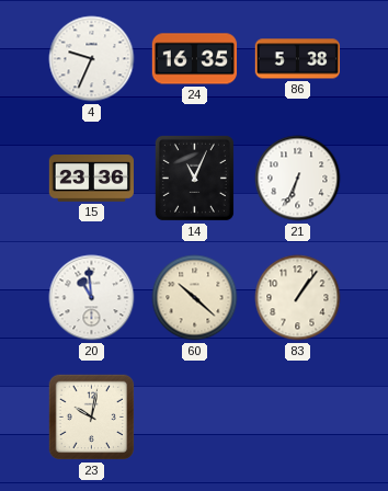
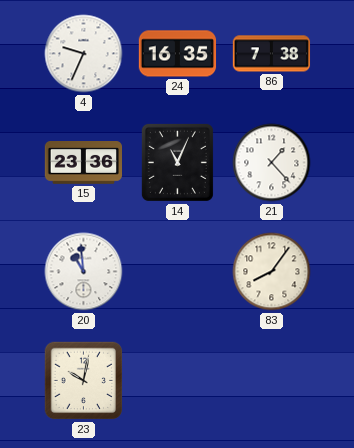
86: 5:38 -> 7:38 (272, 54)
21: 6:34 -> 1:23 (272, 163)
60: 10:22 -> none (195, 298)
83: 1:06 -> 8:06 (272, 272)
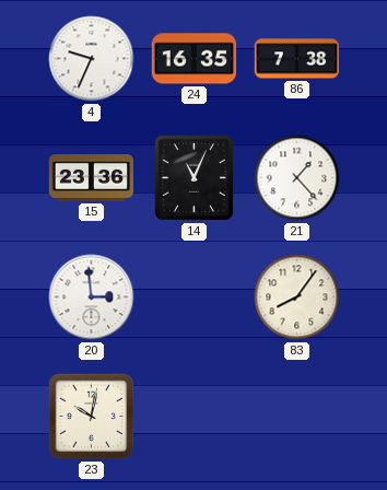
20: 10:59 -> 2:59 (92, 297)
